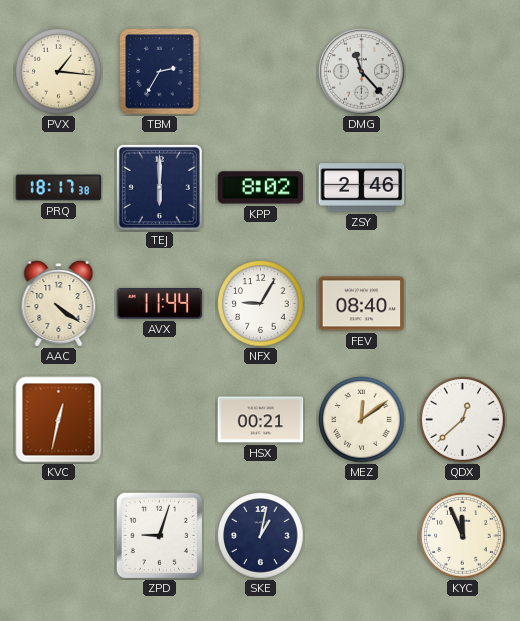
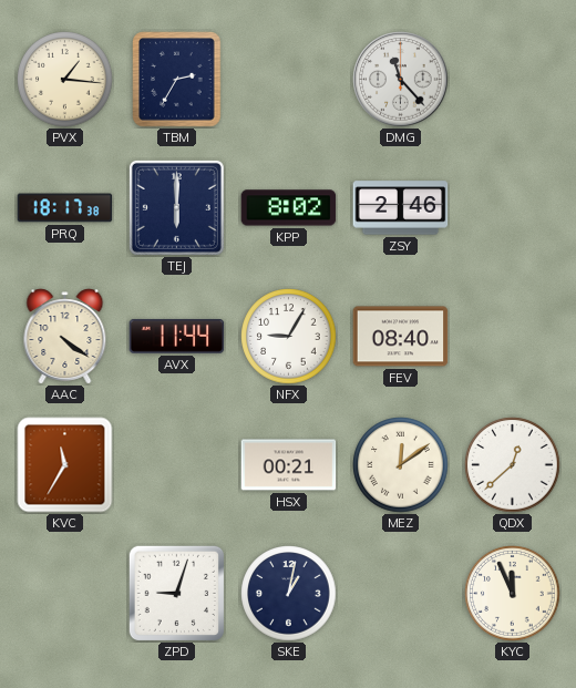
KVC: 12:32 -> 11:35 (65, 465)
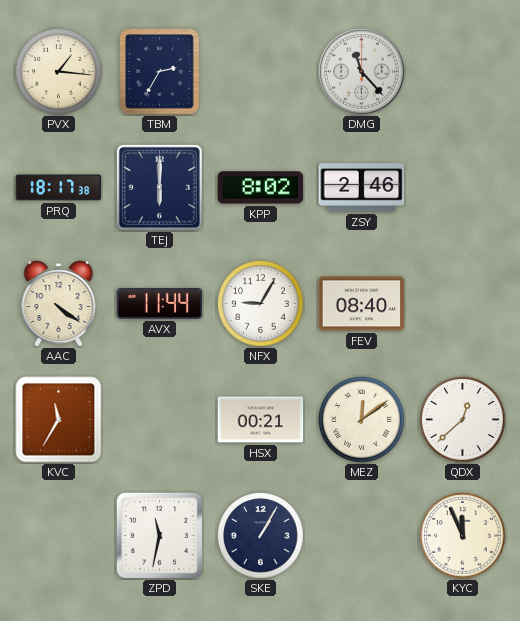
ZPD: 9:03 -> 11:32 (159, 535)
SKE: 1:02 -> 1:05 (261, 536)
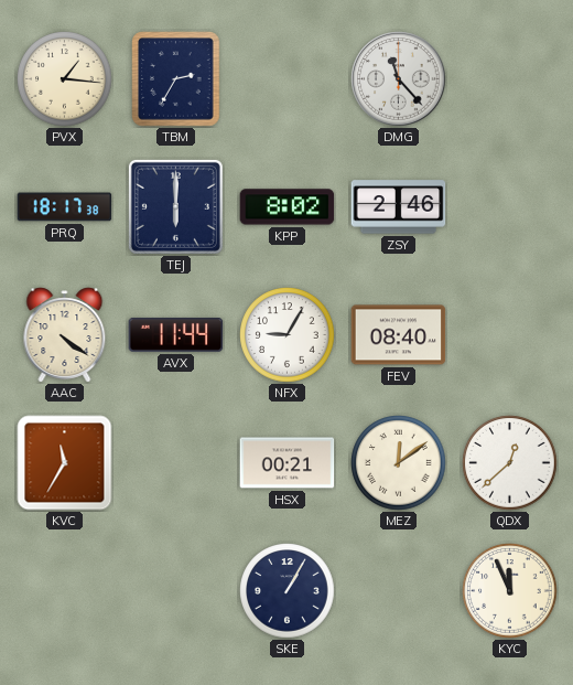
ZPD: 11:32 -> none (159, 535)
